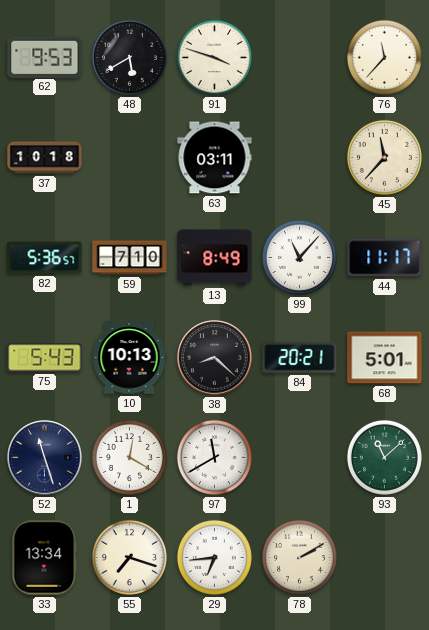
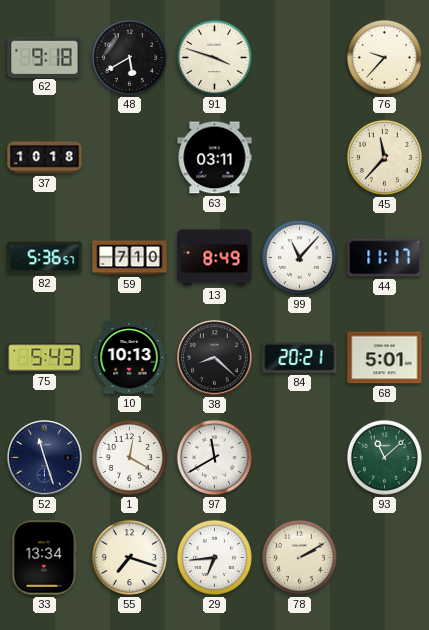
62: 9:53 -> 9:18 (45, 57)
76: 11:37 -> 9:37 (384, 57)
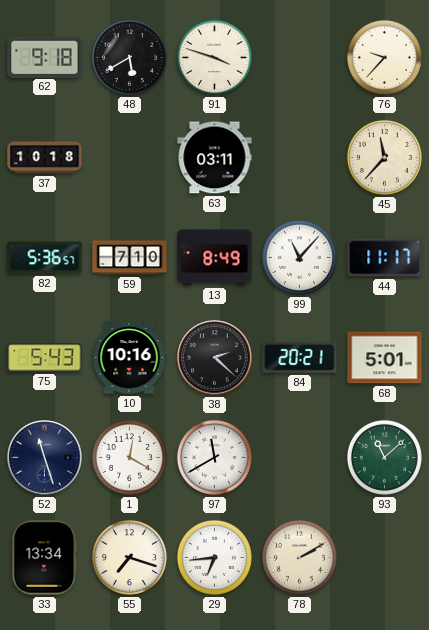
10: 10:13 -> 10:16 (129, 358)
38: 8:22 -> 2:22 (215, 358)
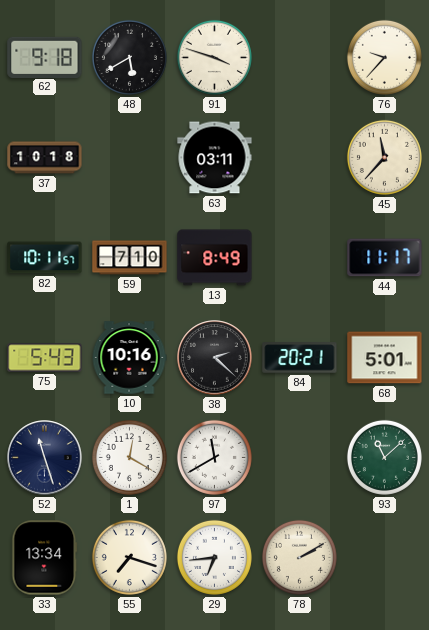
82: 5:36 -> 10:11 (45, 258)
99: 11:07 -> none (299, 257)
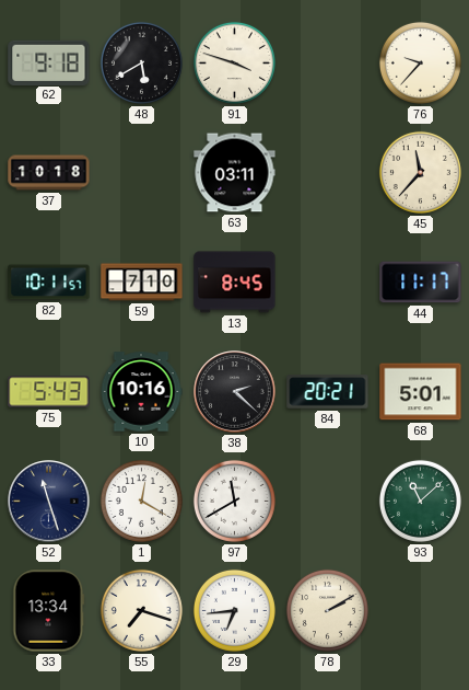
13: 8:49 -> 8:45 (235, 283)
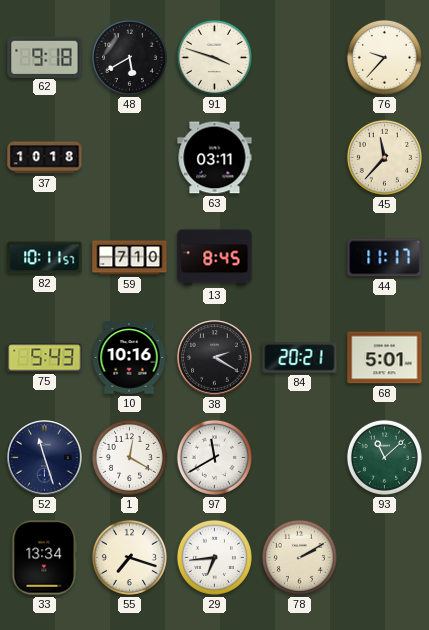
38: 2:22 -> 2:20 (215, 358)
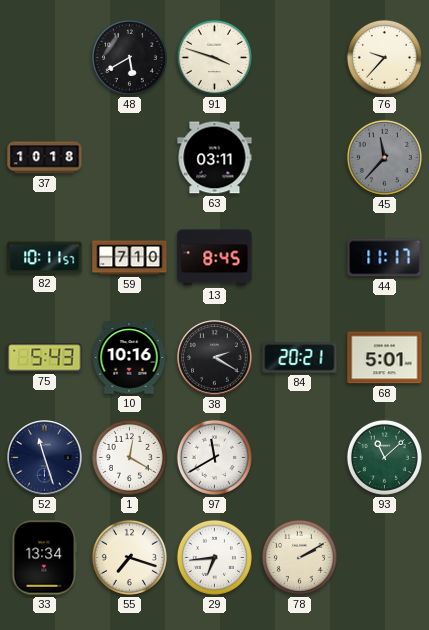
62: 9:18 -> none (45, 57)
45 dial: cream -> grey (384, 157)
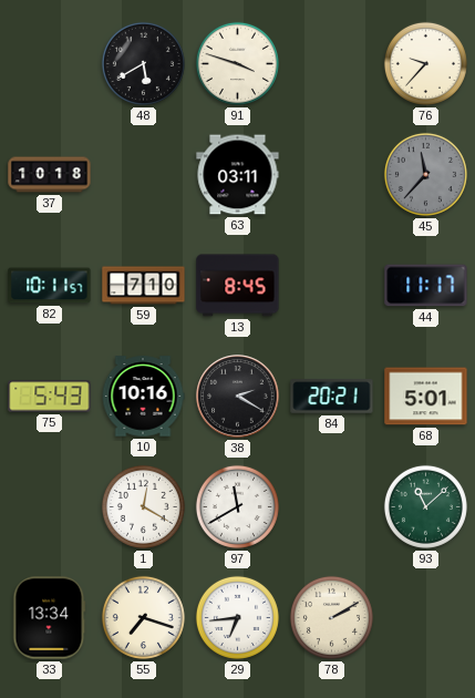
52: 11:27 -> none (45, 458)
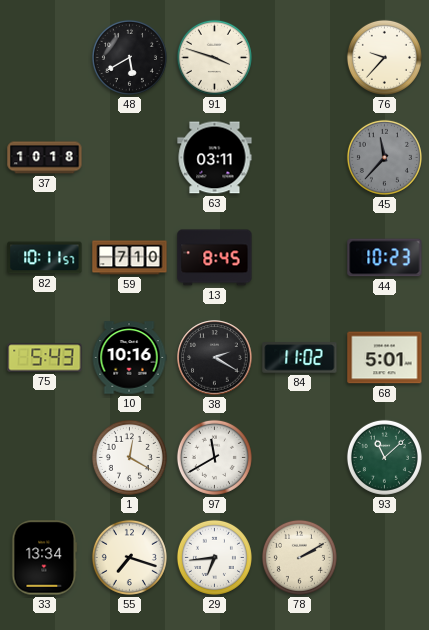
44: 11:17 -> 10:23 (385, 258)
84: 20:21 -> 11:02 (300, 358)
